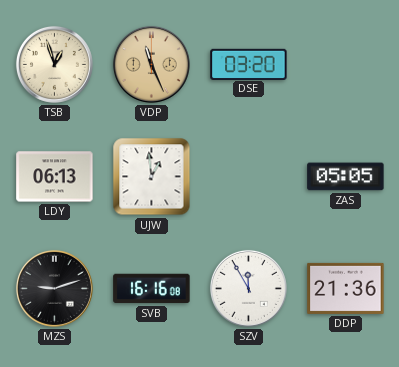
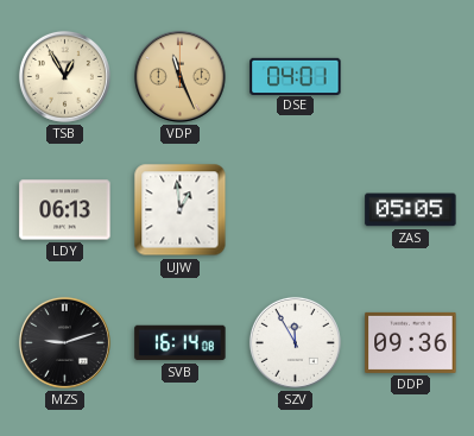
TSB: 12:57 -> 12:55 (64, 76)
DSE: 03:20 -> 04:01 (296, 76)
SVB: 16:16 -> 16:14 (181, 343)
DDP: 21:36 -> 09:36 (411, 342)
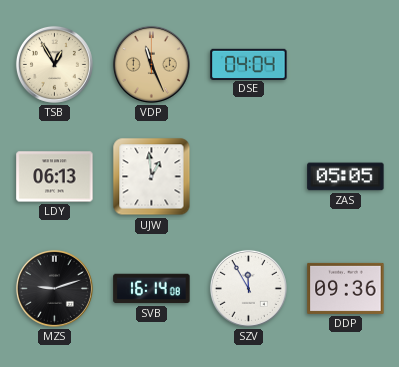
DSE: 04:01 -> 04:04 (249, 64)
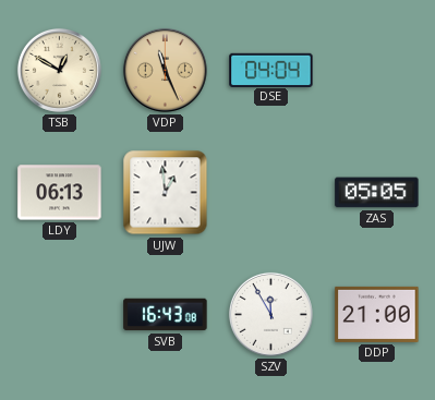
TSB: 12:55 -> 12:50 (59, 70)
MZS: 9:12 -> none (54, 288)
SVB: 16:14 -> 16:43 (166, 315)
DDP: 09:36 -> 21:00 (377, 314)
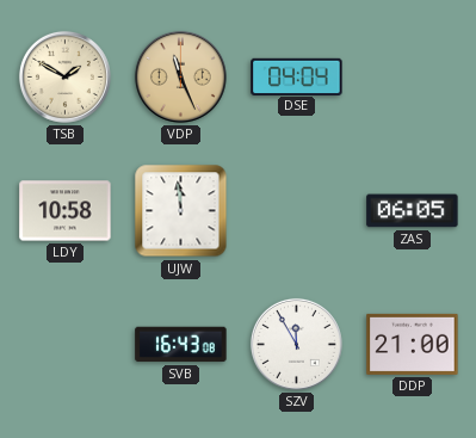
TSB: 12:50 -> 1:50 (64, 76)
LDY: 06:13 -> 10:58 (66, 211)
UJW: 12:59 -> 11:59 (181, 211)
ZAS: 05:05 -> 06:05 (413, 211)
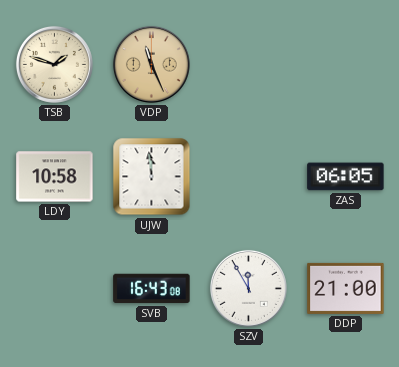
TSB: 1:50 -> 1:48 (54, 64)
DSE: 04:04 -> none (297, 76)
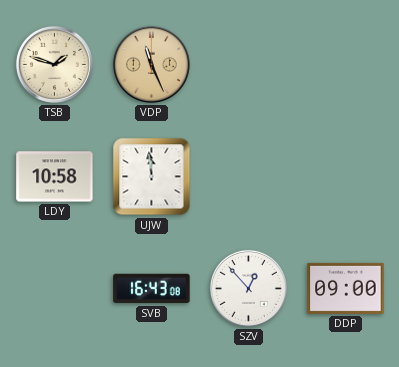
ZAS: 06:05 -> none (346, 177)
SZV: 11:55 -> 12:53 (248, 288)
DDP: 21:00 -> 09:00 (346, 288)
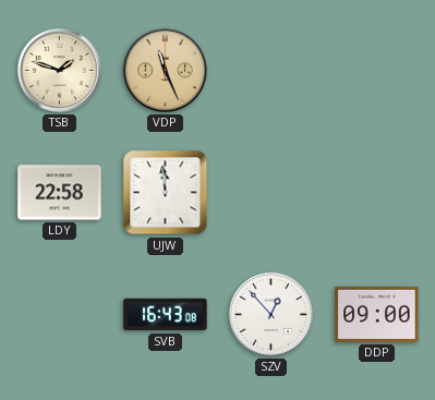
LDY: 10:58 -> 22:58 (60, 193)
